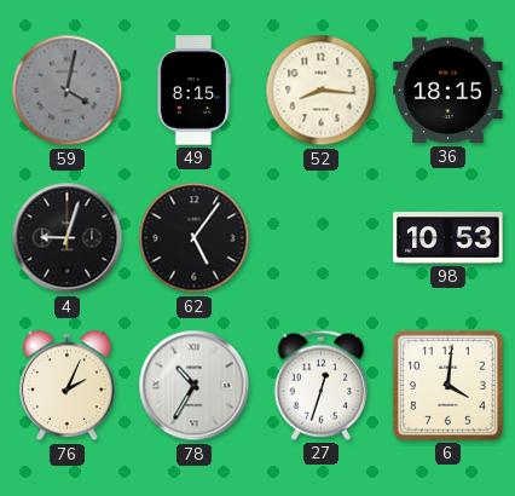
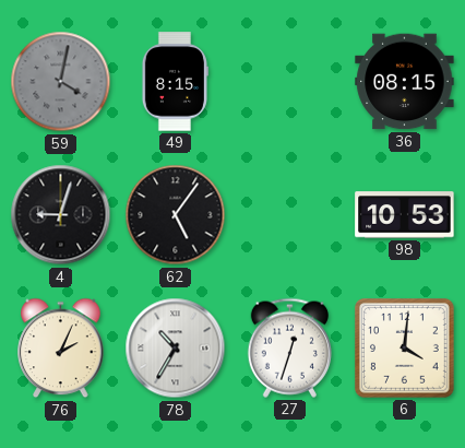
52: 8:16 -> none (322, 91)
36: 18:15 -> 08:15 (405, 82)
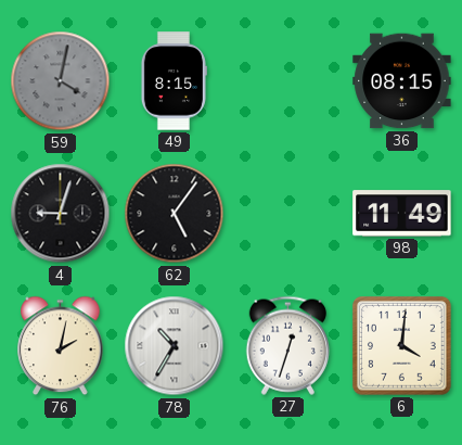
98: 10:53 -> 11:49 (402, 214)
76: 2:04 -> 2:02 (61, 346)
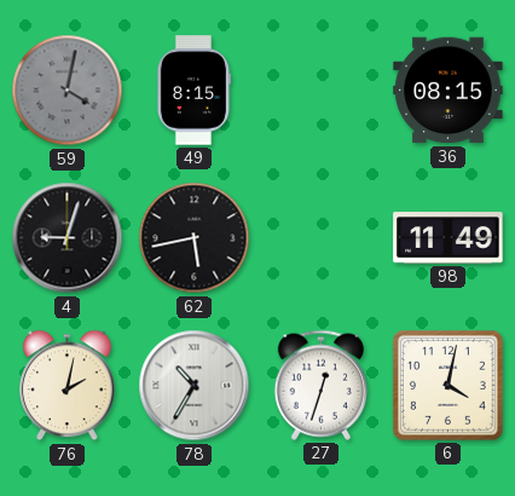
62: 5:06 -> 5:43 (195, 238)
6: 4:01 -> 4:02 (449, 386)
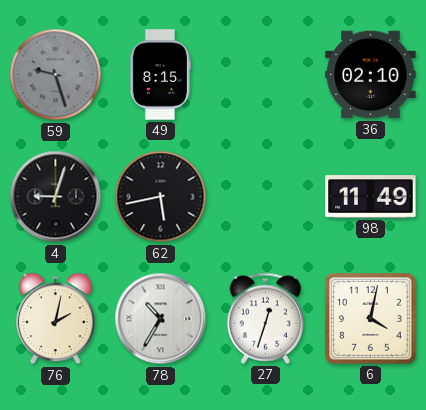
59: 4:02 -> 9:27 (56, 75)
36: 08:15 -> 02:10 (371, 75)
